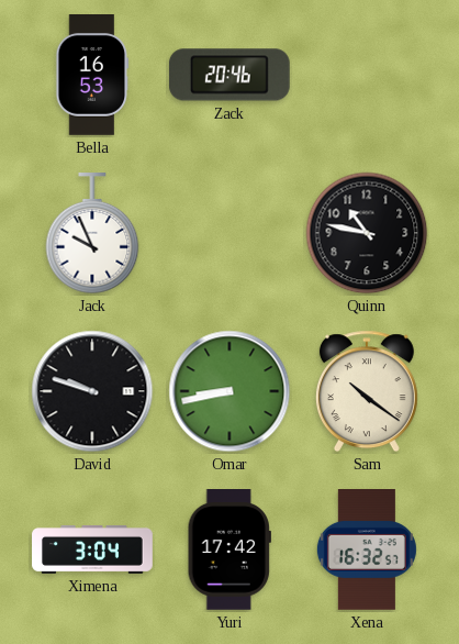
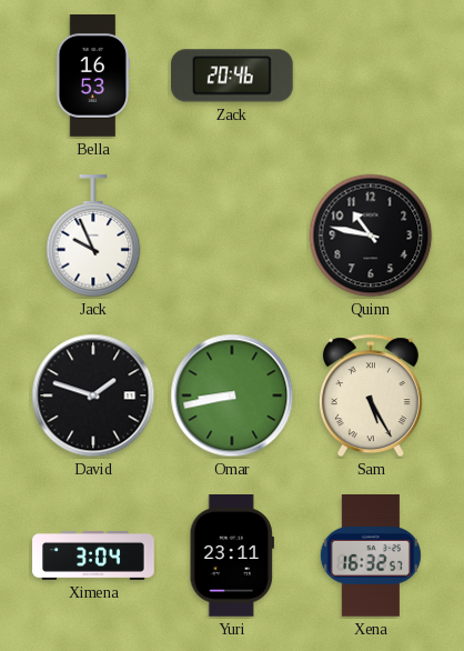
David: 9:48 -> 1:48 (93, 395)
Sam: 10:21 -> 5:25 (371, 395)
Yuri: 17:42 -> 23:11 (232, 557)
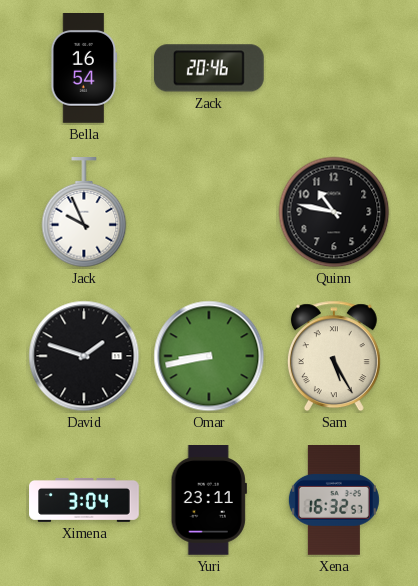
Bella: 16:53 -> 16:54 (84, 69)
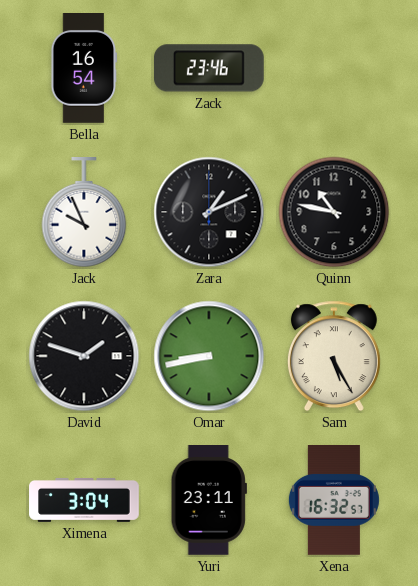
Zack: 20:46 -> 23:46 (209, 68)
Zara: none -> 1:11 (209, 212)
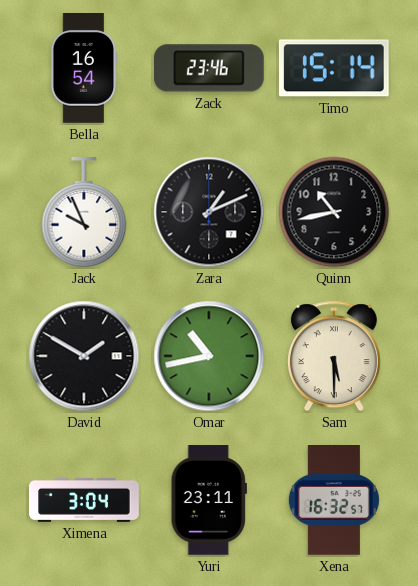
Timo: none -> 15:14 (334, 68)
Quinn: 10:47 -> 10:43 (334, 212)
David: 1:48 -> 1:50 (84, 356)
Omar: 8:43 -> 10:43 (209, 356)
Sam: 5:25 -> 5:30 (334, 356)
